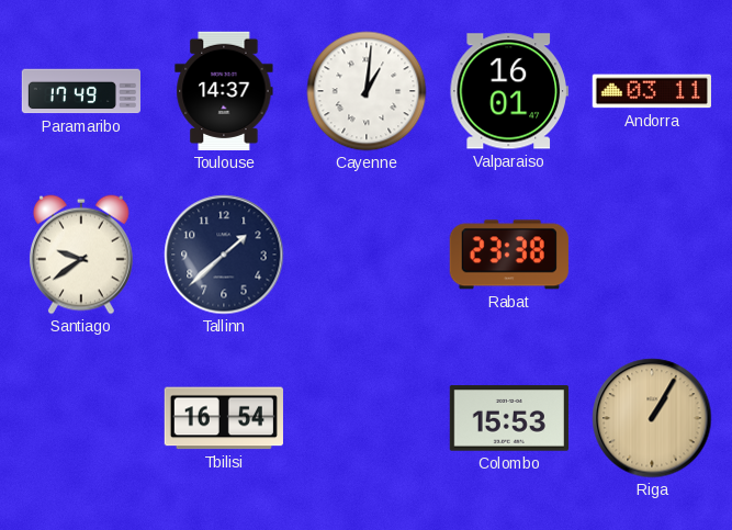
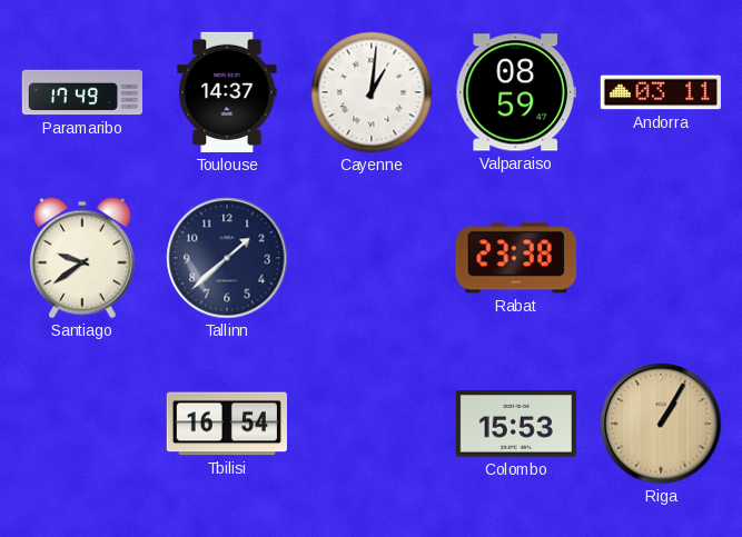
Valparaiso: 16:01 -> 08:59 (516, 92)
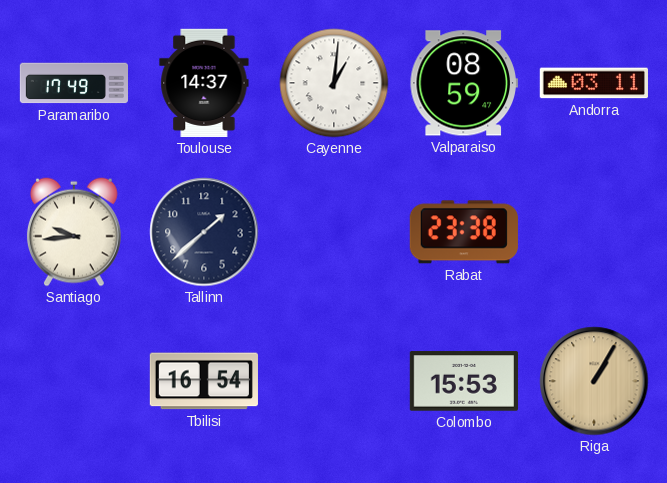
Santiago: 9:39 -> 9:44 (74, 232)
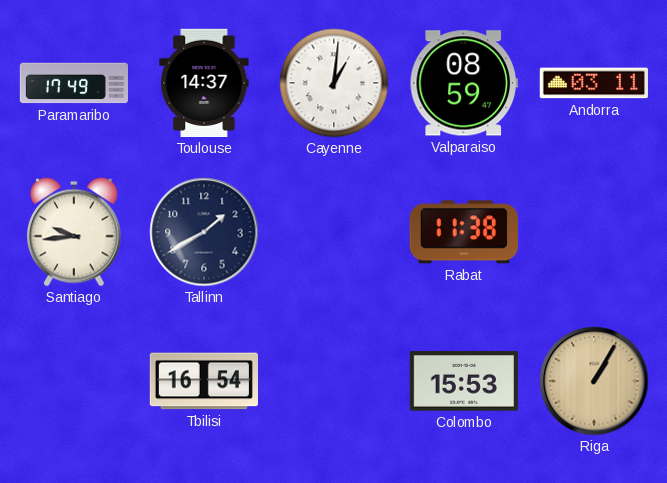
Tallinn: 1:38 -> 1:40 (204, 232)
Rabat: 23:38 -> 11:38 (464, 232)
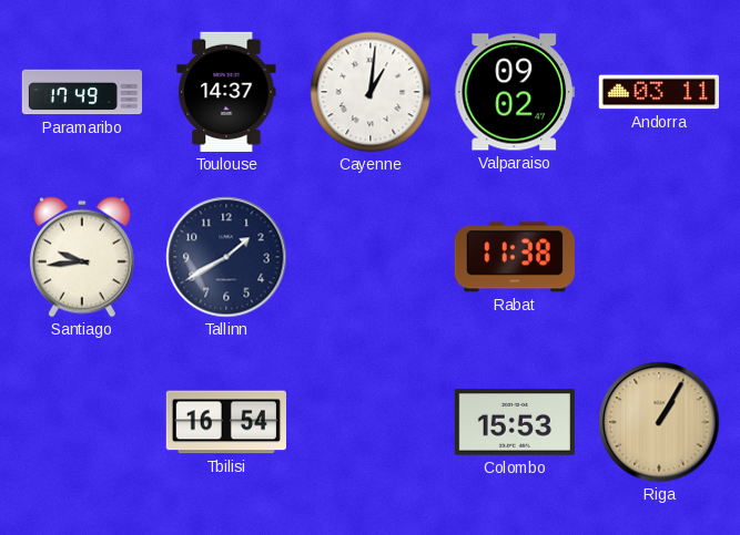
Valparaiso: 08:59 -> 09:02 (515, 92)
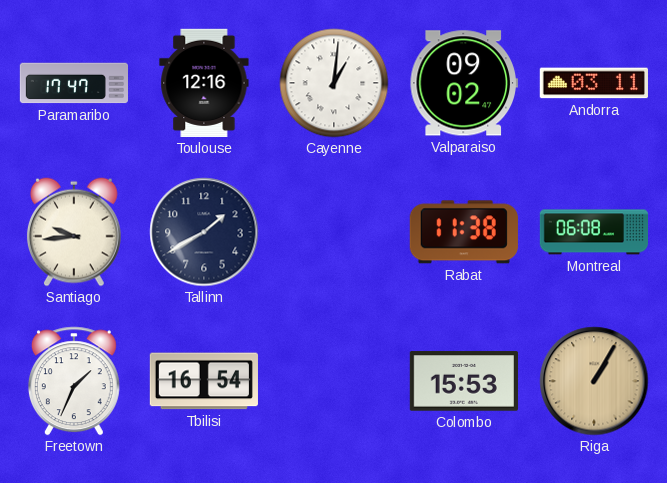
Paramaribo: 17:49 -> 17:47 (73, 83)
Toulouse: 14:37 -> 12:16 (204, 83)
Montreal: none -> 06:08 (593, 232)
Freetown: none -> 1:34 (74, 381)
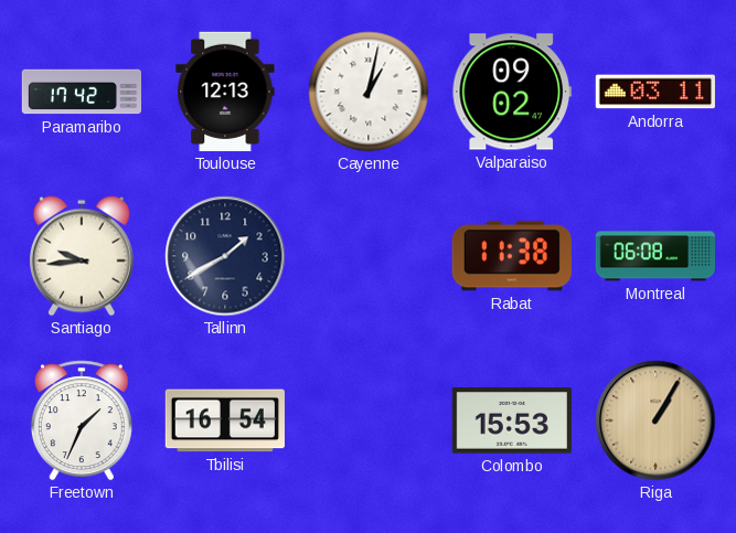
Paramaribo: 17:47 -> 17:42 (81, 92)
Toulouse: 12:16 -> 12:13 (225, 92)
Cayenne: 1:01 -> 1:02 (369, 92)
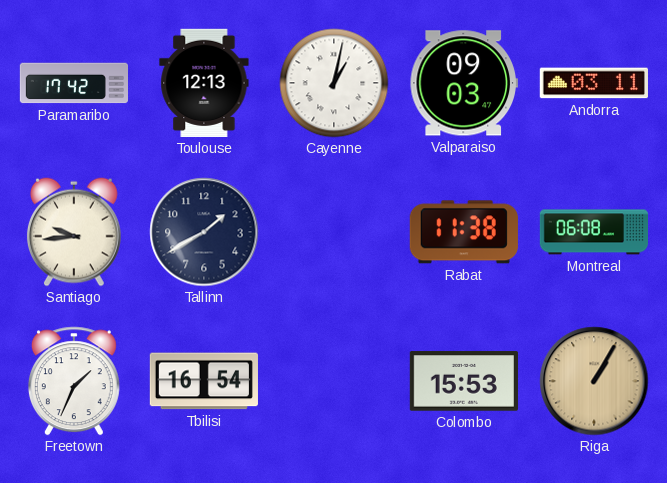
Valparaiso: 09:02 -> 09:03 (464, 83)
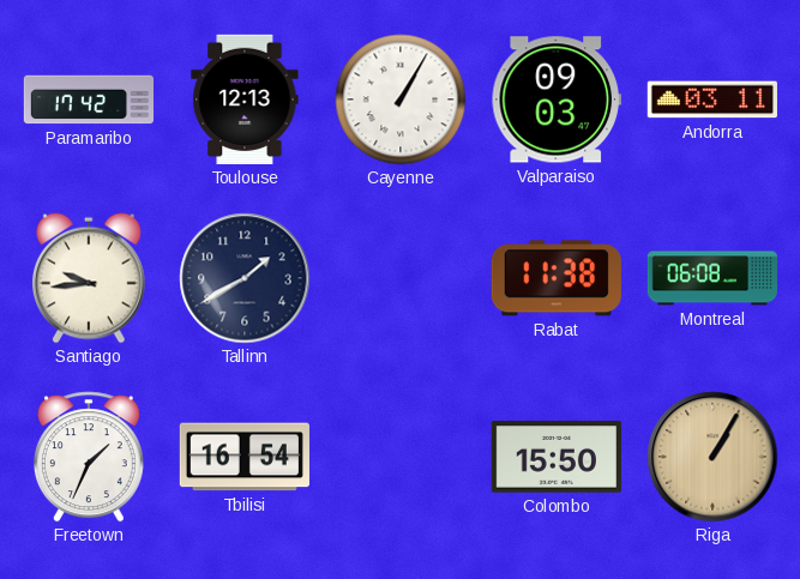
Cayenne: 1:02 -> 1:05 (401, 99)
Colombo: 15:53 -> 15:50 (557, 457)
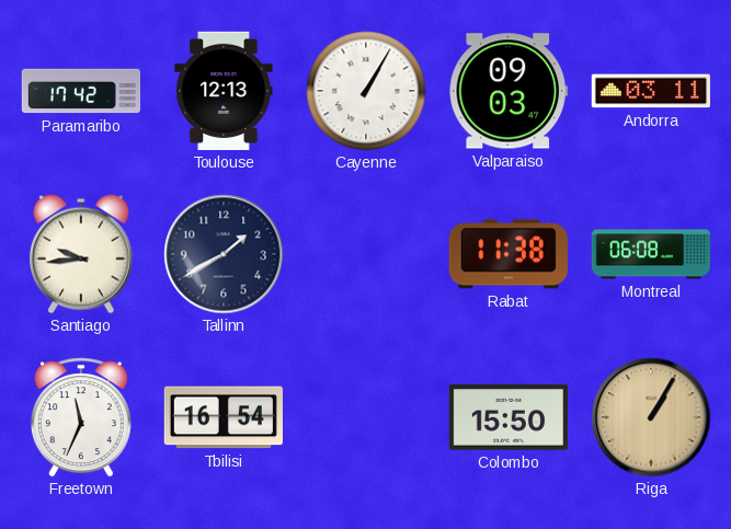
Freetown: 1:34 -> 11:34 (81, 417)
